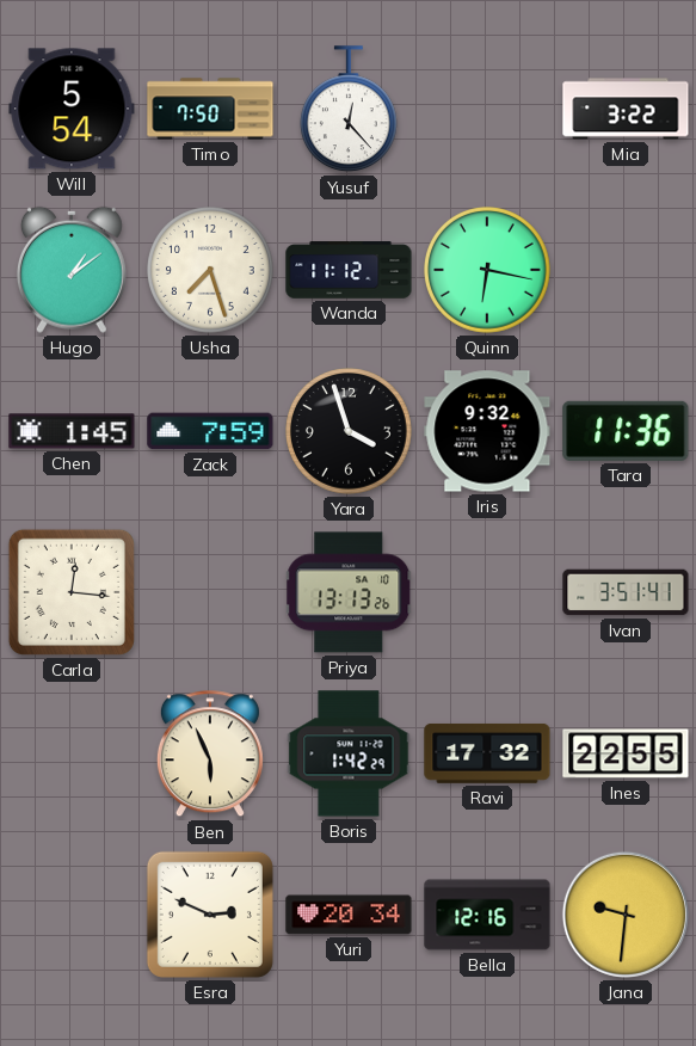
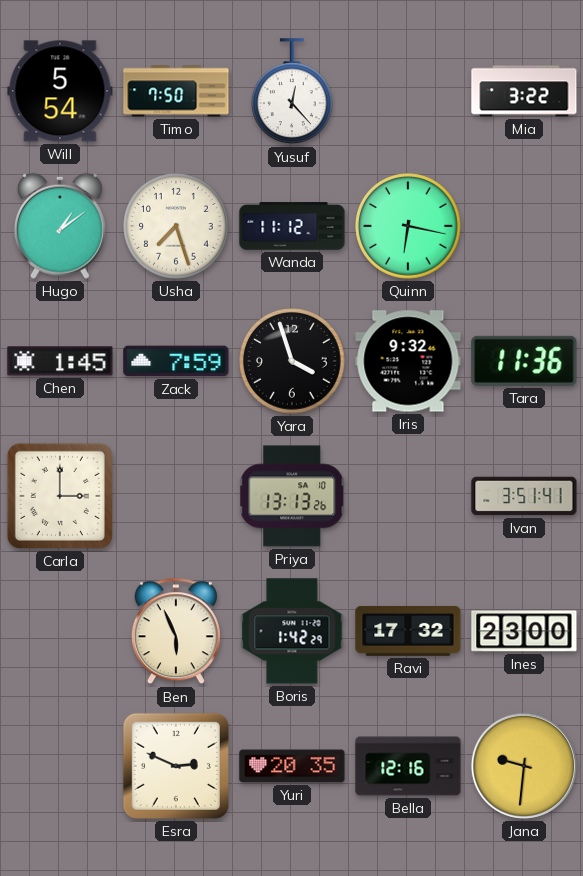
Carla: 12:16 -> 3:00 (60, 496)
Ines: 22:55 -> 23:00 (524, 631)
Yuri: 20:34 -> 20:35 (292, 766)
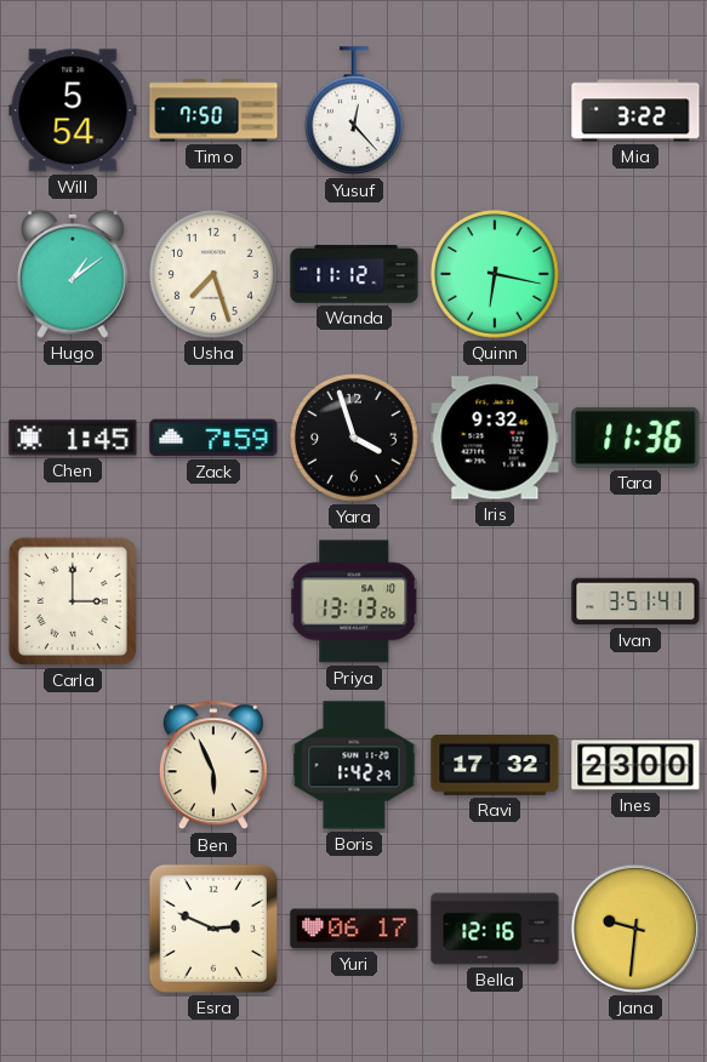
Yuri: 20:35 -> 06:17 (354, 929)
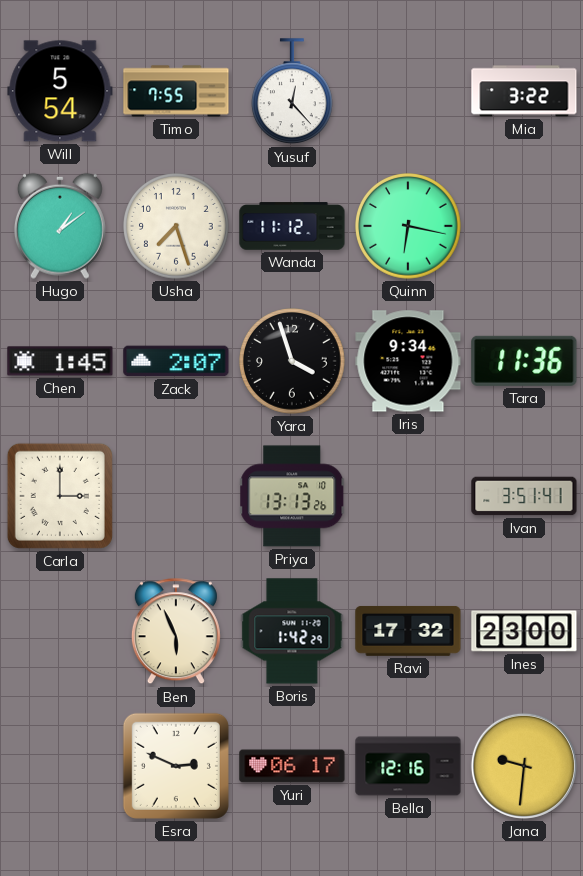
Timo: 7:50 -> 7:55 (176, 91)
Zack: 7:59 -> 2:07 (176, 361)
Iris: 9:32 -> 9:34 (408, 361)
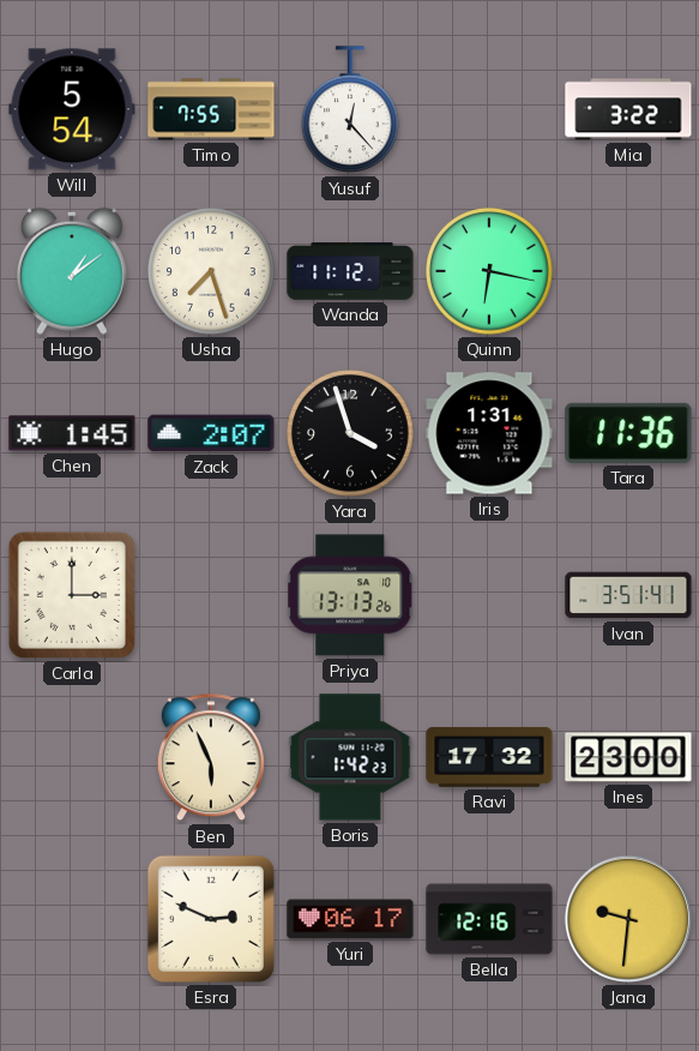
Iris: 9:34 -> 1:31 (489, 433)
Boris: 1:42:29 -> 1:42:23 (350, 757)
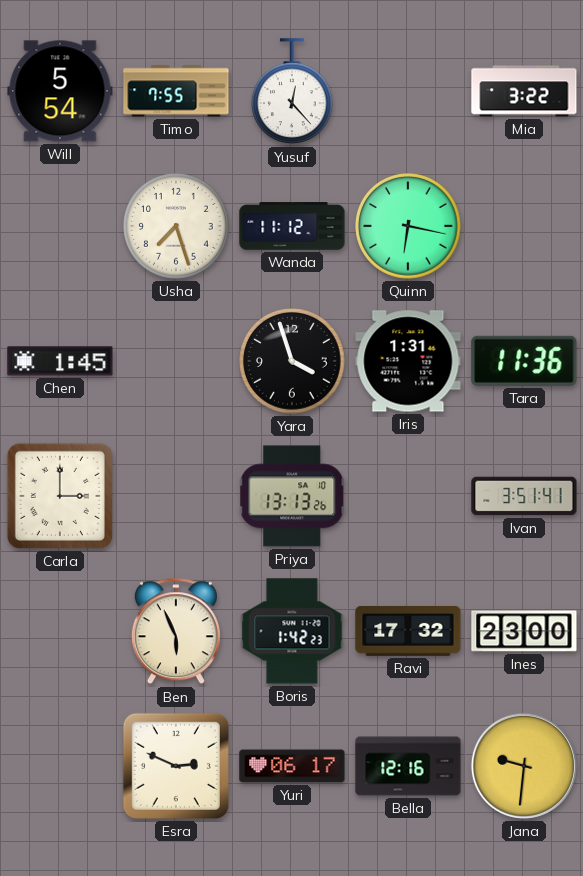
Hugo: 1:09 -> none (72, 271)
Zack: 2:07 -> none (211, 433)
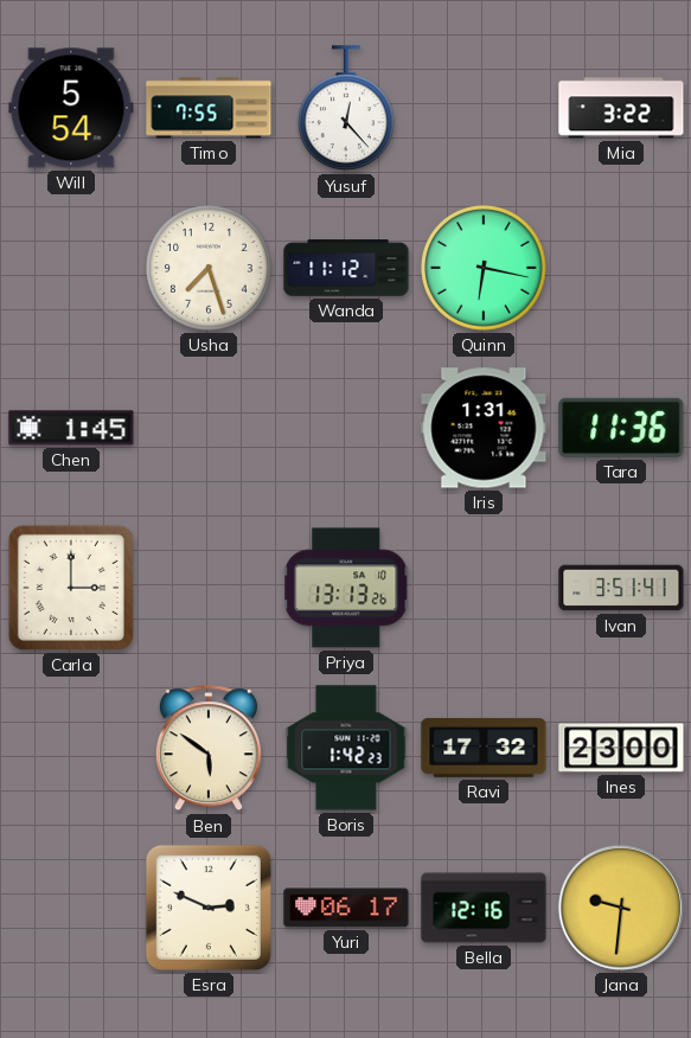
Yara: 3:57 -> none (293, 362)
Ben: 5:56 -> 5:51 (209, 749)
